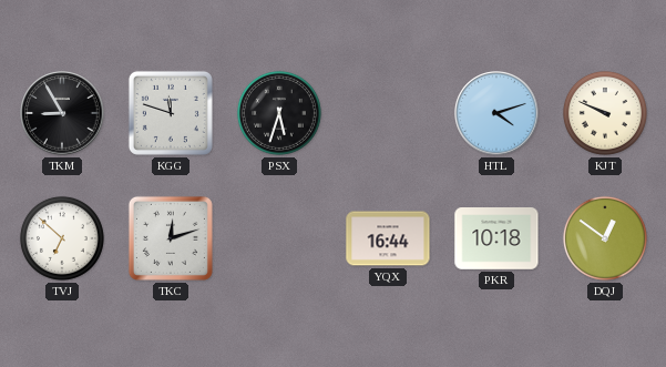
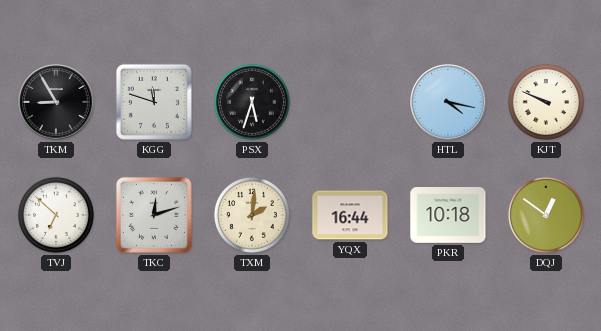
HTL: 4:12 -> 4:17 (448, 102)
TXM: none -> 2:01 (252, 215)
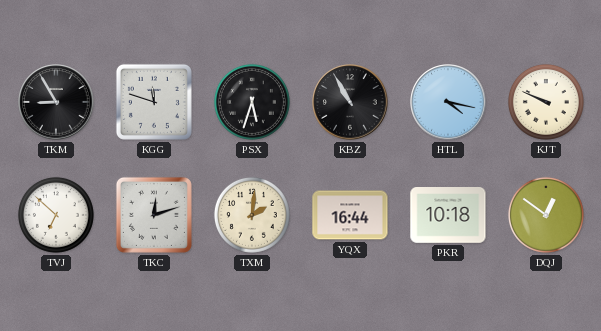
KBZ: none -> 10:55 (350, 102)
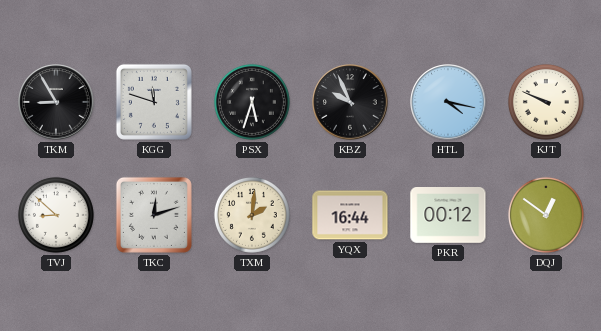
KBZ: 10:55 -> 9:56 (350, 102)
TVJ: 6:52 -> 8:52 (56, 215)
PKR: 10:18 -> 00:12 (448, 216)
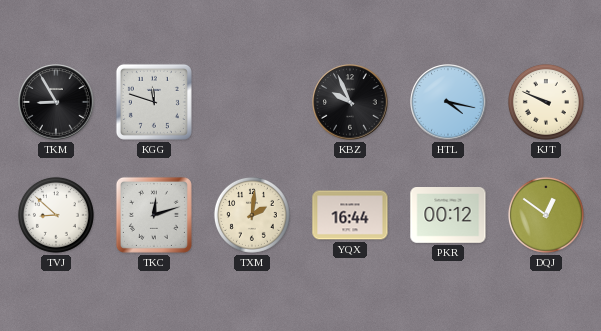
PSX: 5:33 -> none (252, 102)
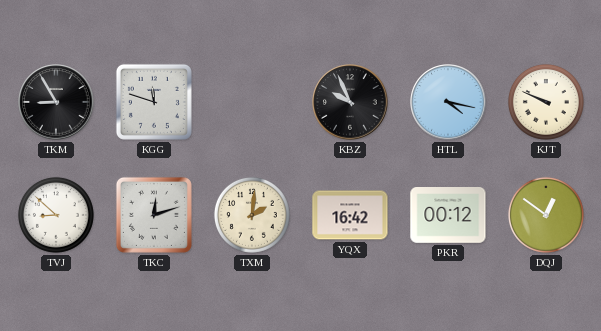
YQX: 16:44 -> 16:42 (350, 215)
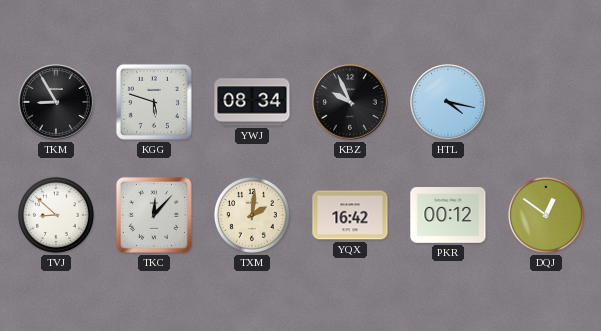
KGG: 11:48 -> 5:48 (154, 102)
YWJ: none -> 08:34 (252, 102)
KJT: 9:49 -> none (546, 102)
TKC: 12:12 -> 12:07 (154, 215)
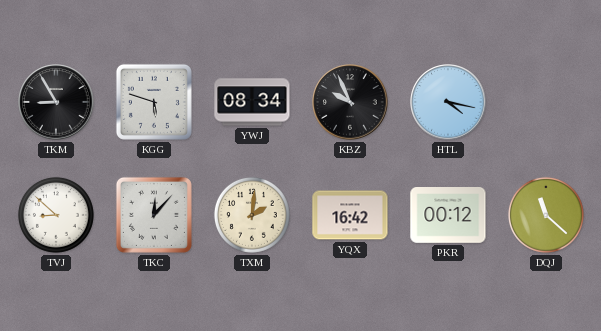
DQJ: 12:51 -> 11:22 (546, 215)
